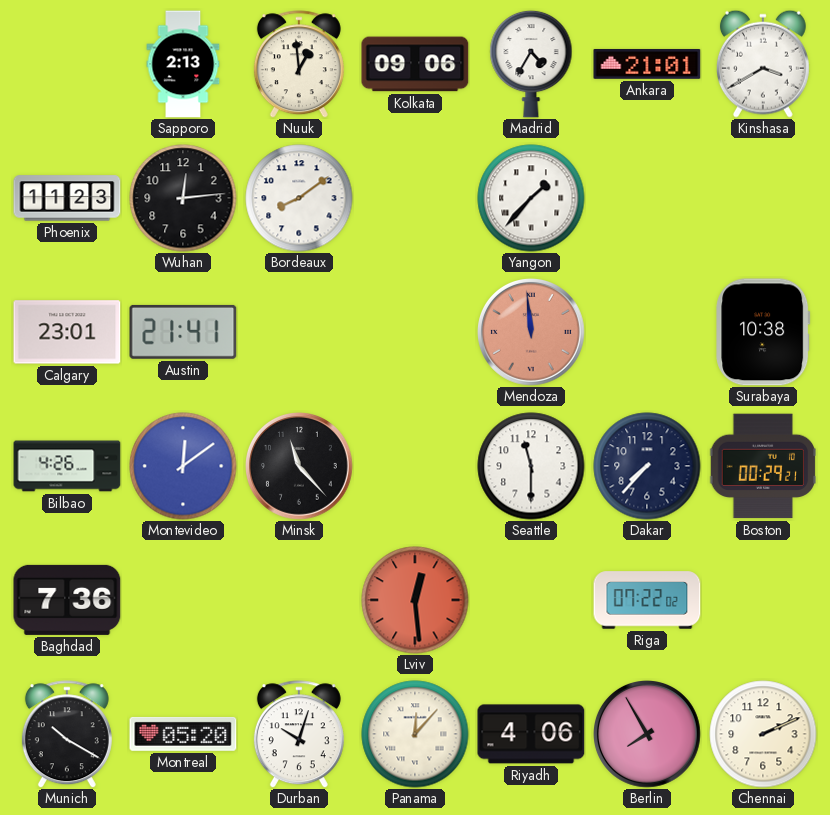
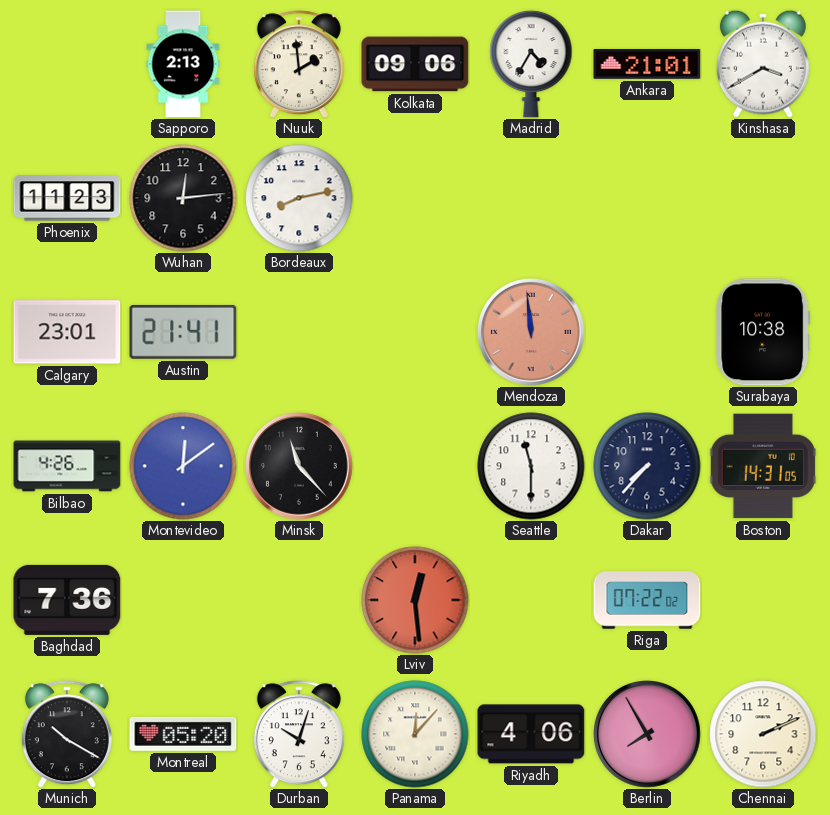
Nuuk: 12:59 -> 1:59 (299, 64)
Bordeaux: 8:09 -> 8:13 (299, 198)
Yangon: 1:37 -> none (531, 198)
Boston: 00:29 -> 14:31 (763, 466)
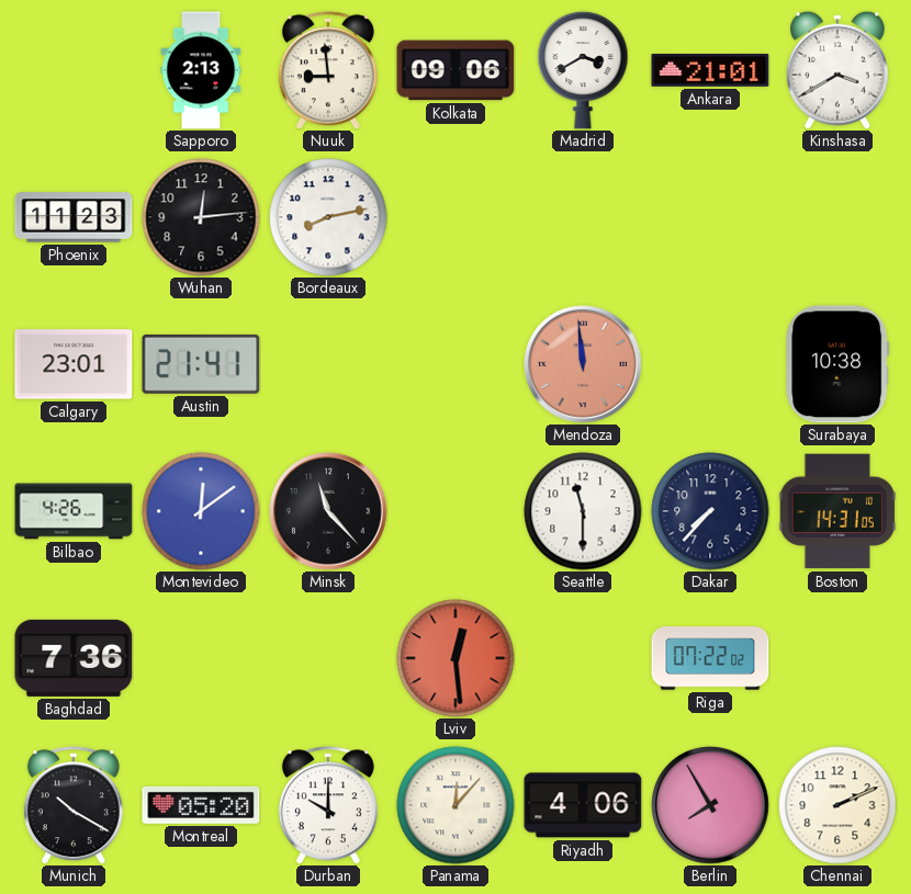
Nuuk: 1:59 -> 8:59 (328, 70)
Madrid: 4:35 -> 3:40 (583, 70)
Durban: 10:03 -> 10:00 (328, 805)
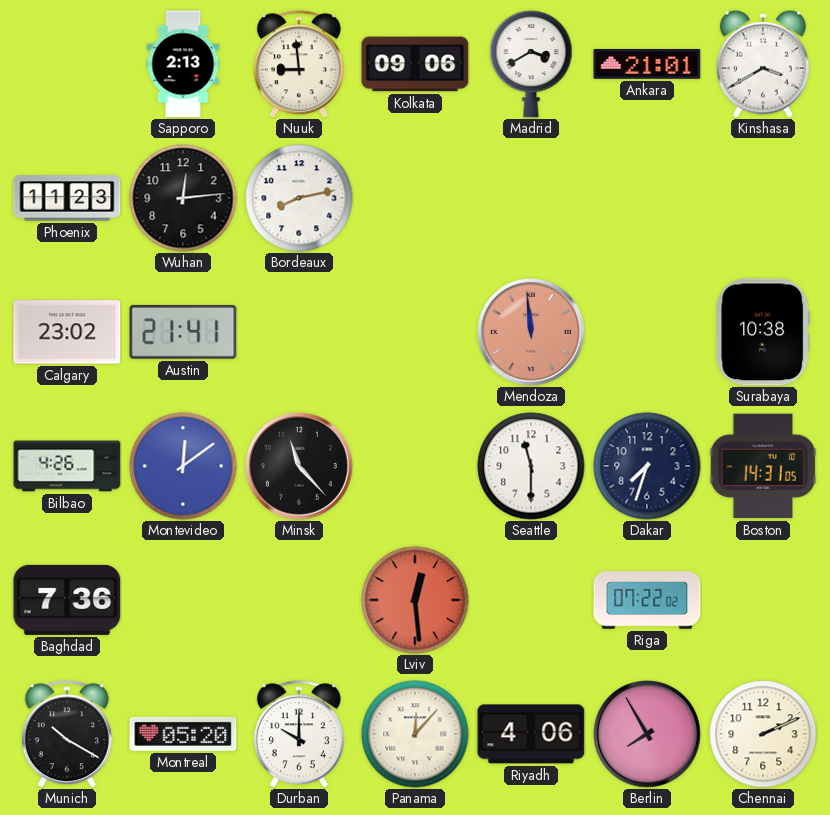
Calgary: 23:01 -> 23:02 (67, 332)
Dakar: 7:37 -> 7:33 (647, 466)
